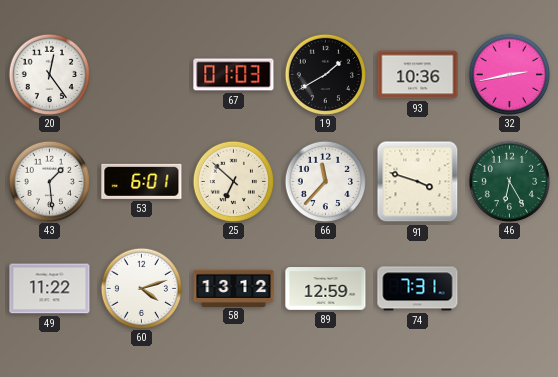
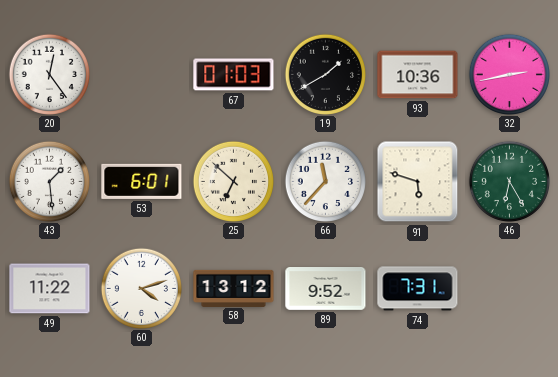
91: 3:48 -> 5:48 (418, 182)
89: 12:59 -> 9:52 (326, 289)
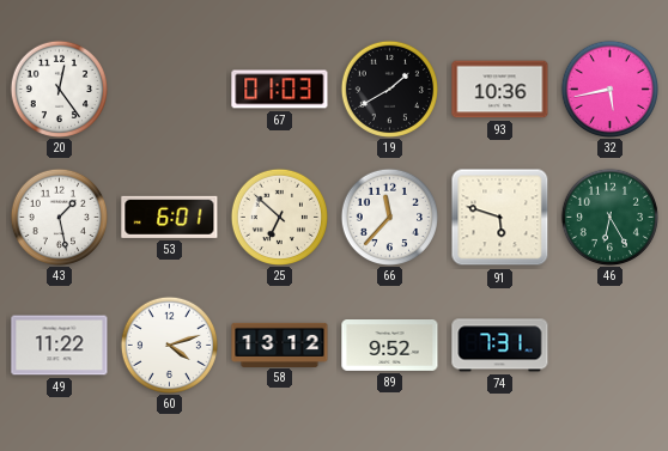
32: 2:43 -> 5:43 (609, 89)
43: 1:29 -> 1:28 (59, 217)
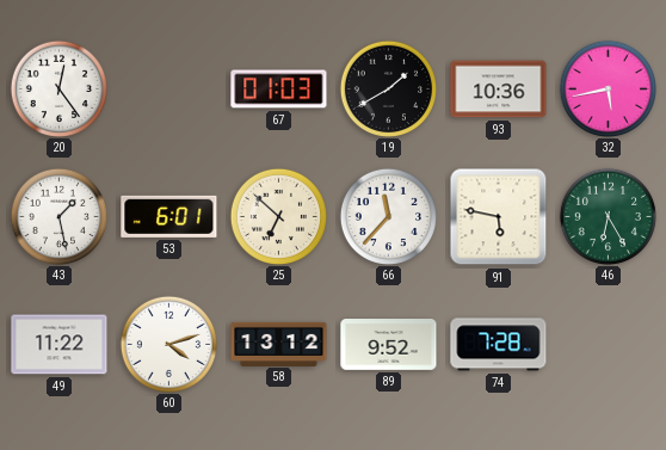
91: 5:48 -> 5:47 (499, 217)
74: 7:31 -> 7:28 (499, 345)
